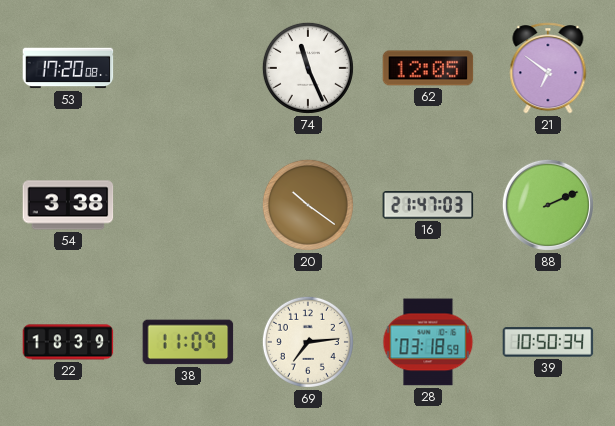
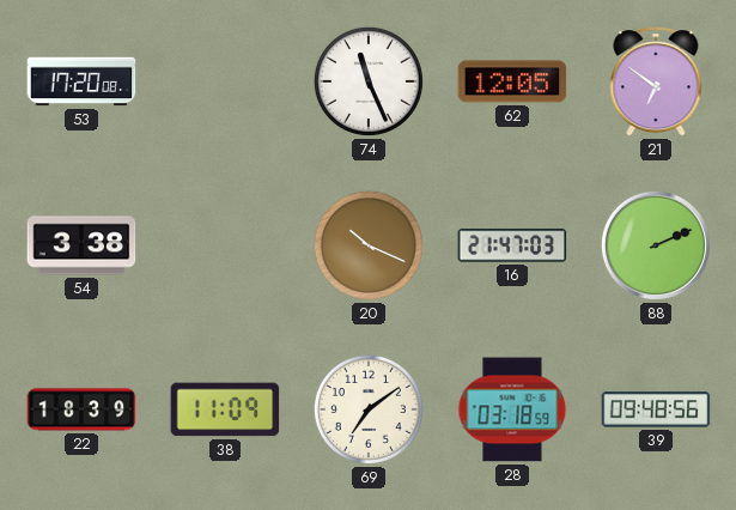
20: 10:21 -> 10:19 (369, 245)
69: 7:14 -> 7:09 (369, 409)
39: 10:50 -> 09:48 (656, 409)
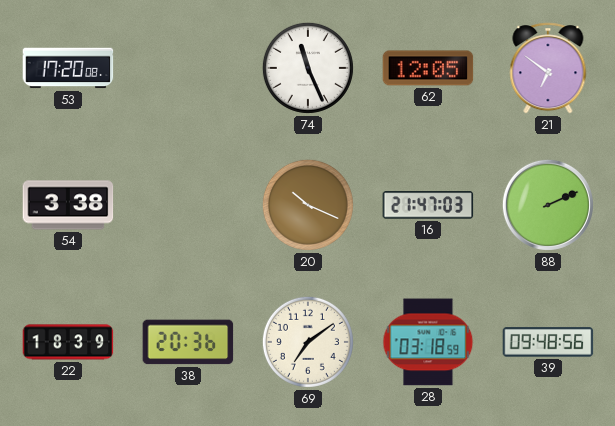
38: 11:09 -> 20:36 (188, 342)
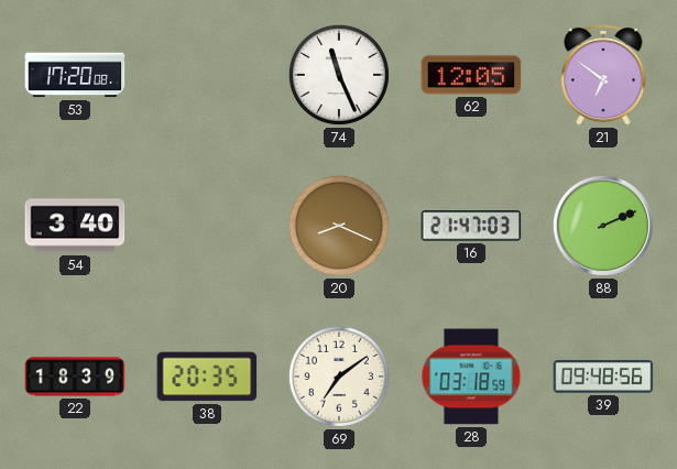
54: 3:38 -> 3:40 (75, 226)
20: 10:19 -> 8:19 (339, 226)
38: 20:36 -> 20:35 (207, 377)
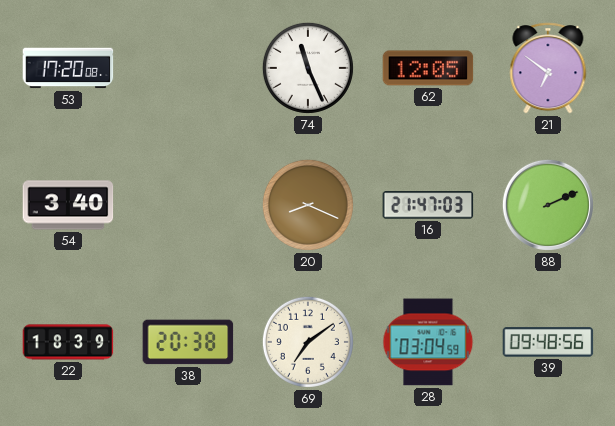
38: 20:35 -> 20:38 (188, 342)
28: 03:18 -> 03:04 (428, 342)
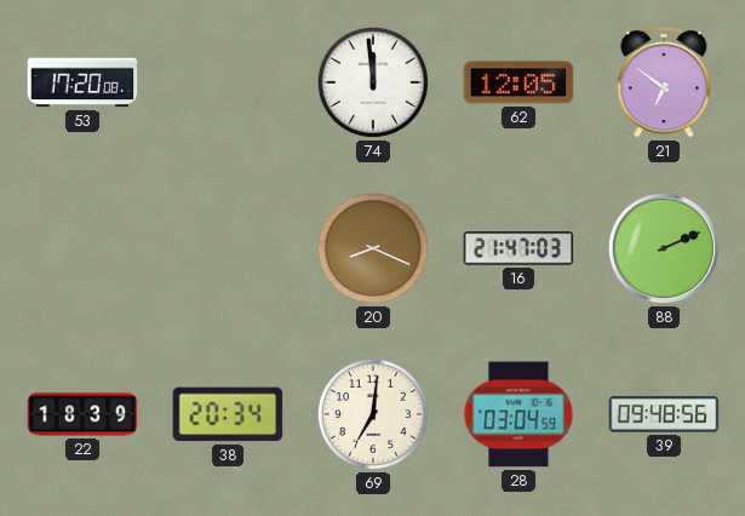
74: 11:26 -> 11:59 (373, 82)
54: 3:40 -> none (68, 205)
38: 20:38 -> 20:34 (228, 414)
69: 7:09 -> 7:01 (373, 414)
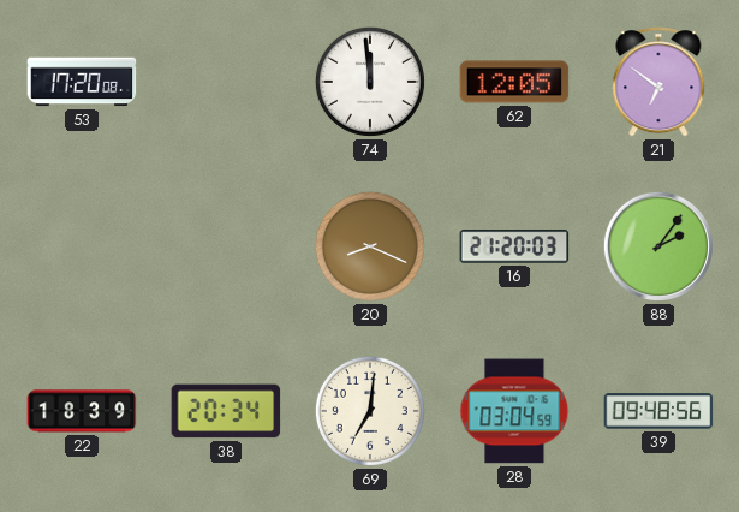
16: 21:47 -> 21:20 (514, 246)
88: 2:11 -> 2:06 (658, 246)
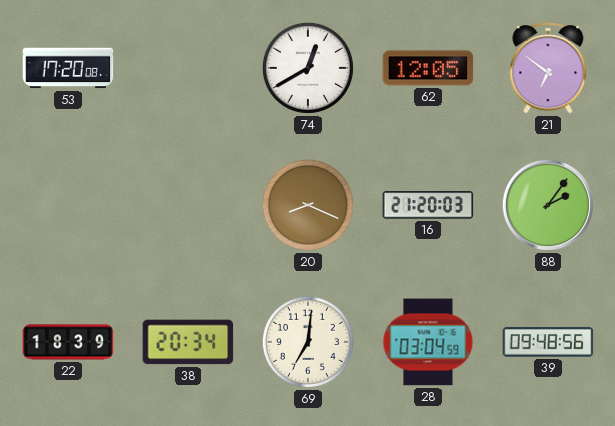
74: 11:59 -> 12:40 (308, 68)
